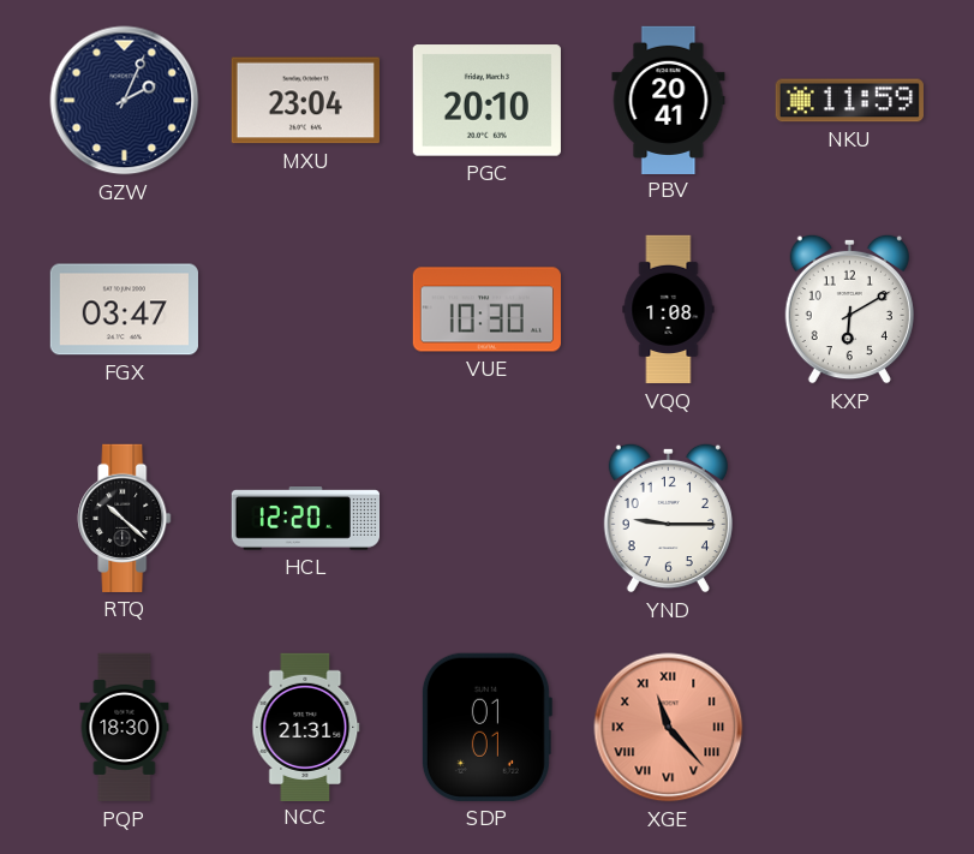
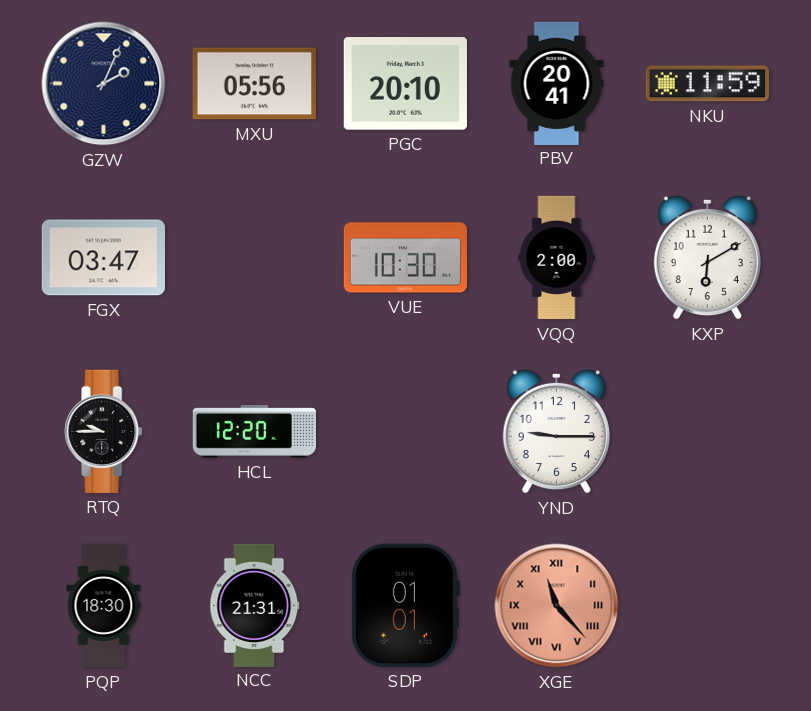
MXU: 23:04 -> 05:56 (254, 84)
VQQ: 1:08 -> 2:00 (557, 258)
RTQ: 10:22 -> 9:45 (104, 431)
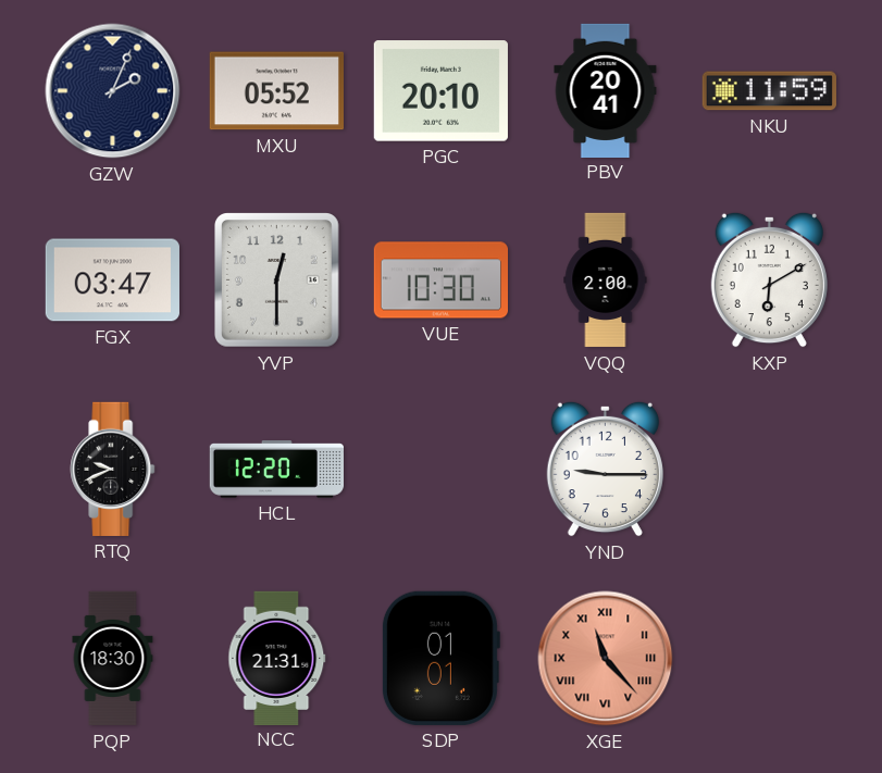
MXU: 05:56 -> 05:52 (276, 91)
YVP: none -> 12:30 (277, 280)
RTQ: 9:45 -> 9:41 (113, 469)
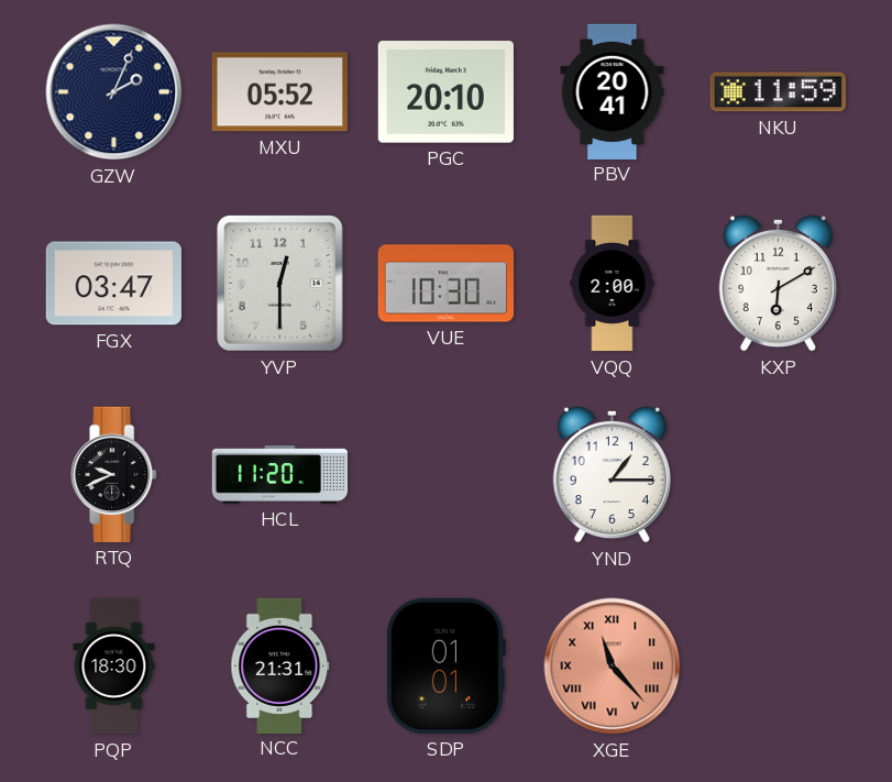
HCL: 12:20 -> 11:20 (279, 475)
YND: 9:15 -> 1:15 (612, 474)
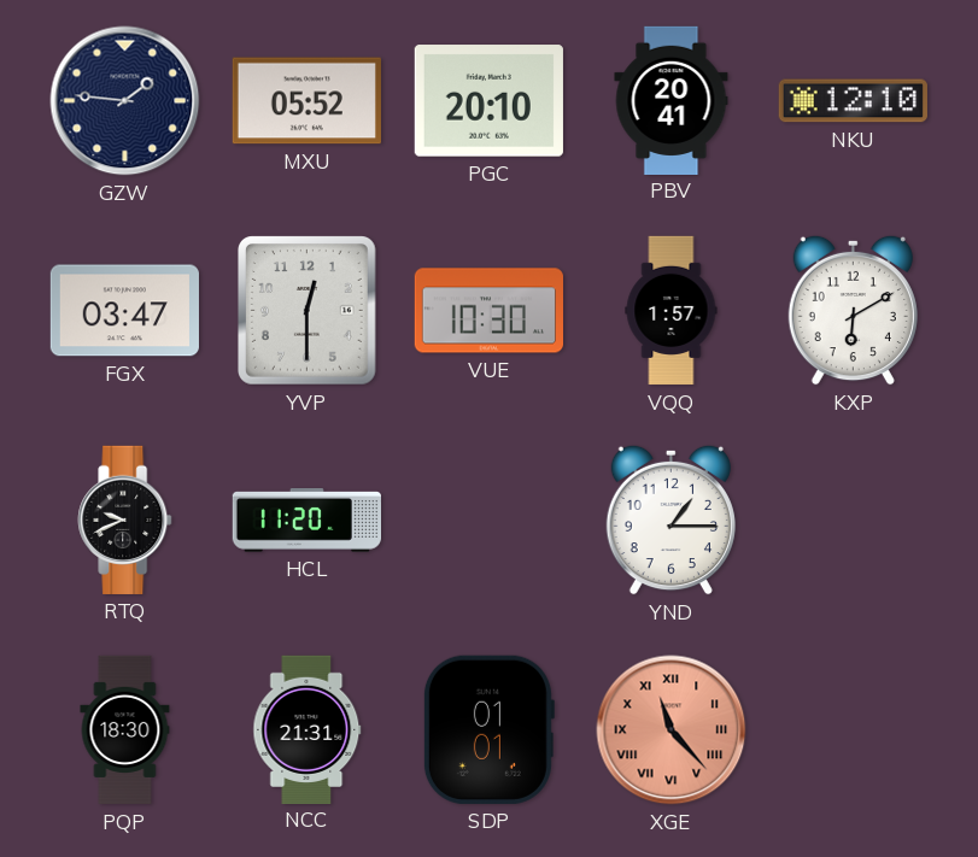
GZW: 2:04 -> 1:46 (125, 101)
NKU: 11:59 -> 12:10 (853, 101)
VQQ: 2:00 -> 1:57 (672, 311)
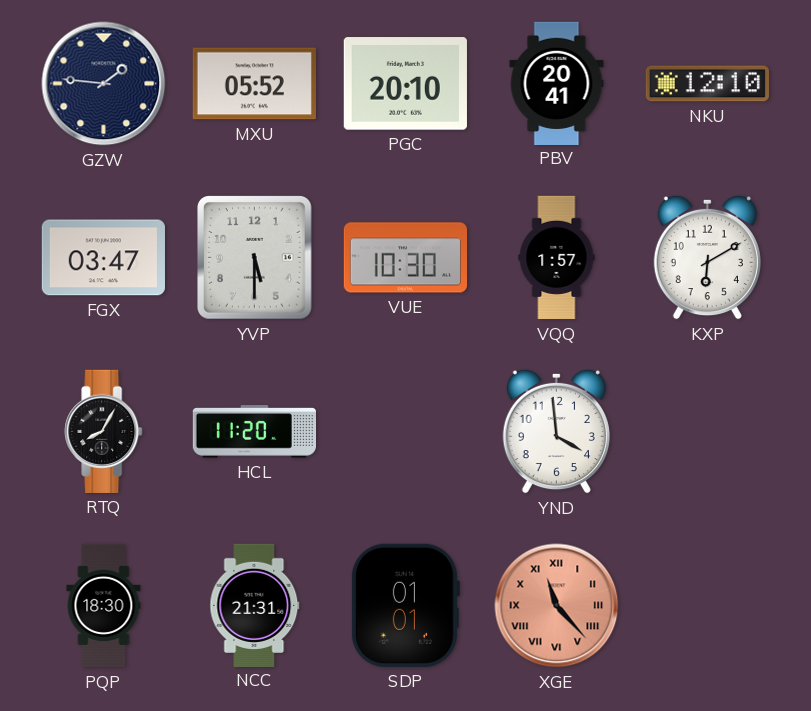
YVP: 12:30 -> 5:30 (255, 258)
RTQ: 9:41 -> 8:05 (104, 431)
YND: 1:15 -> 3:59 (556, 431)
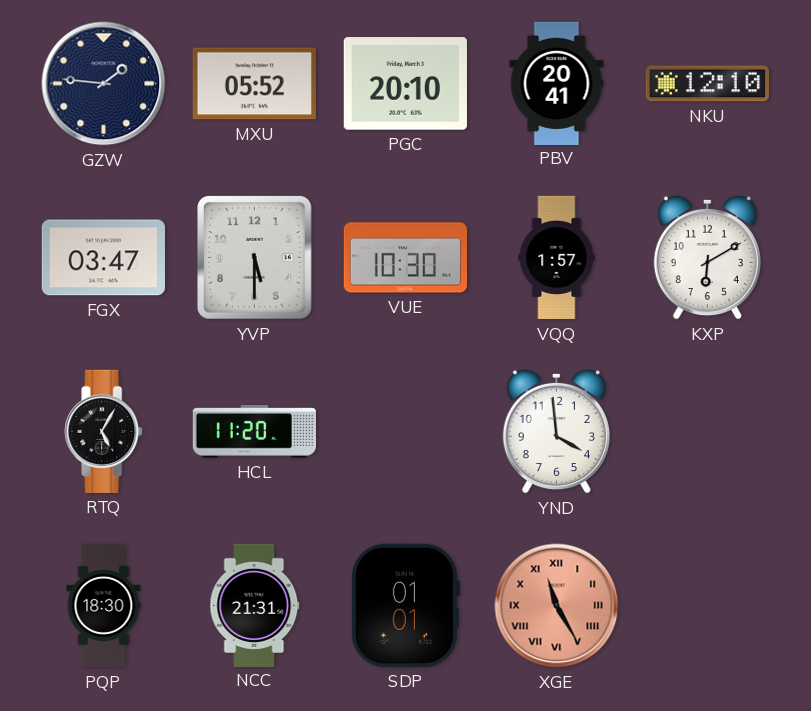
RTQ: 8:05 -> 5:05 (104, 431)
XGE: 11:23 -> 11:25 (557, 606)
